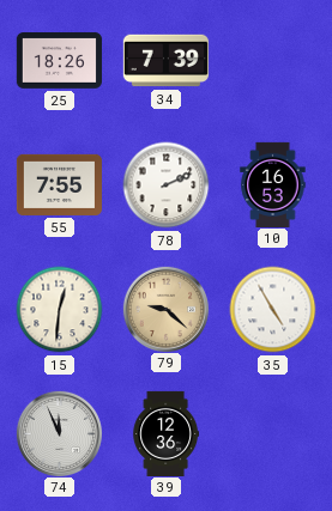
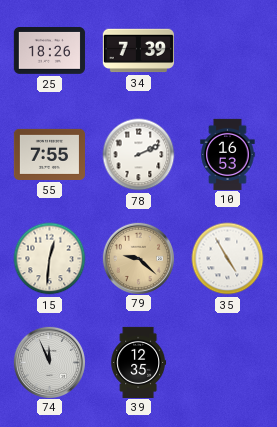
39: 12:36 -> 12:35 (139, 362)
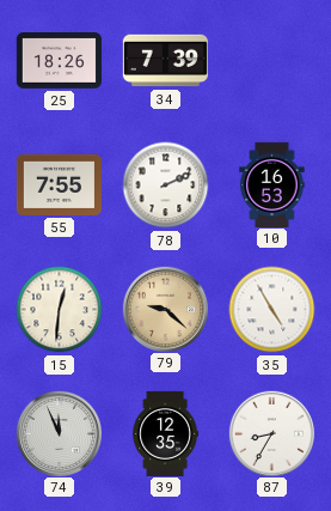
87: none -> 8:35 (271, 433)
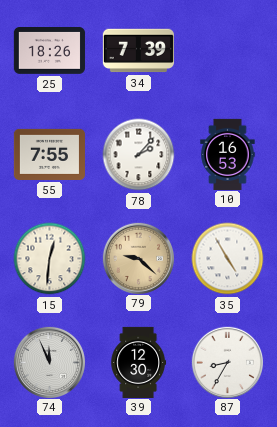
78: 2:11 -> 2:07 (139, 155)
39: 12:35 -> 12:30 (139, 362)
